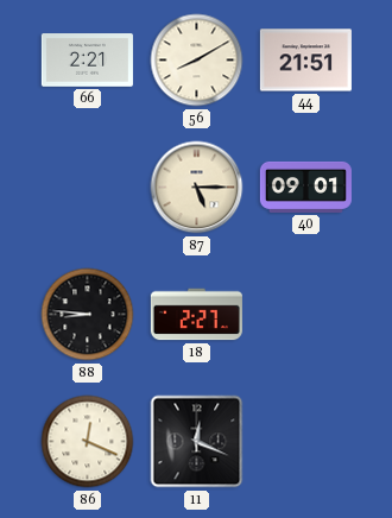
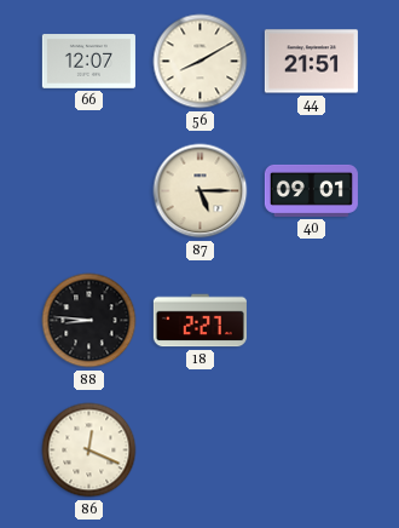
66: 2:21 -> 12:07 (88, 62)
11: 12:19 -> none (197, 442)
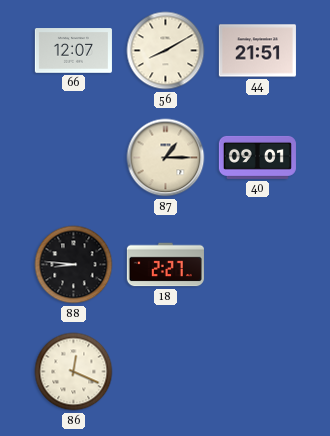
87: 5:15 -> 1:15 (166, 158)
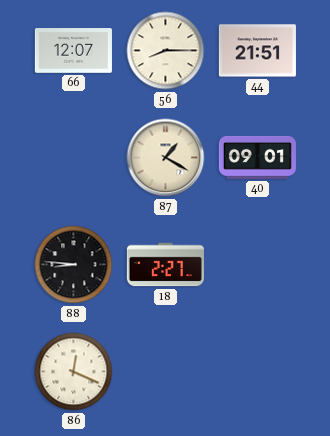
56: 8:10 -> 8:15 (166, 51)
87: 1:15 -> 1:20 (166, 158)
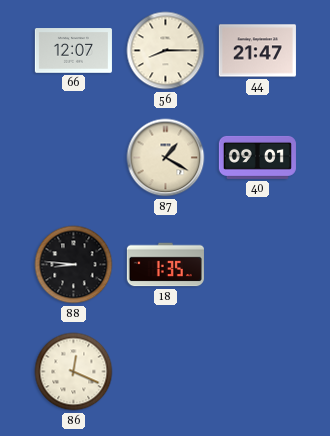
44: 21:51 -> 21:47 (257, 51)
18: 2:27 -> 1:35 (165, 265)
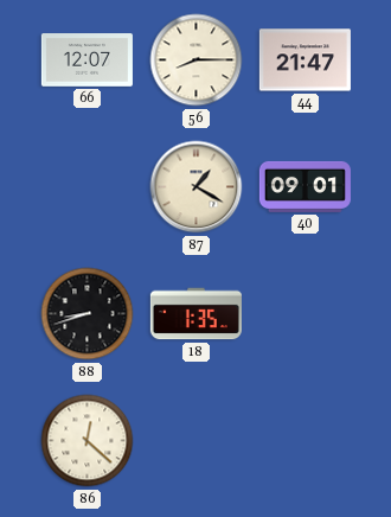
88: 8:46 -> 8:42 (88, 314)
86: 12:19 -> 12:22 (88, 441)
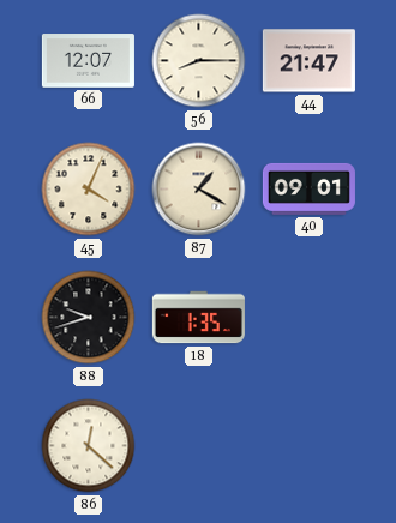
45: none -> 4:04 (89, 190)
88: 8:42 -> 9:42 (89, 318)
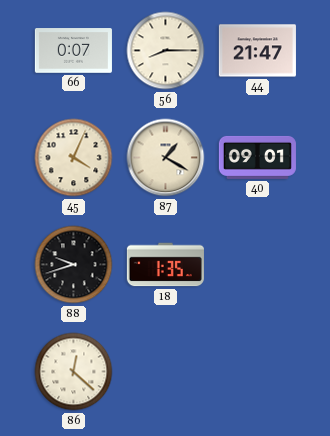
66: 12:07 -> 0:07 (73, 51)
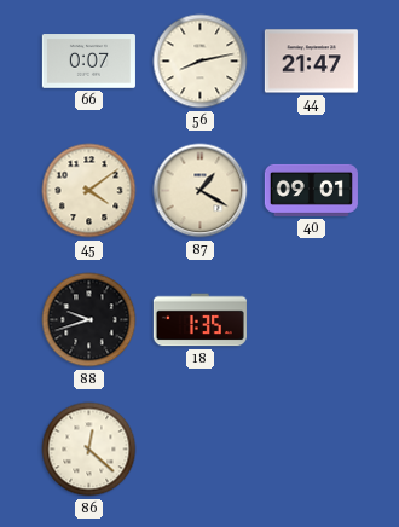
56: 8:15 -> 8:13 (201, 62)
45: 4:04 -> 4:09 (89, 191)
